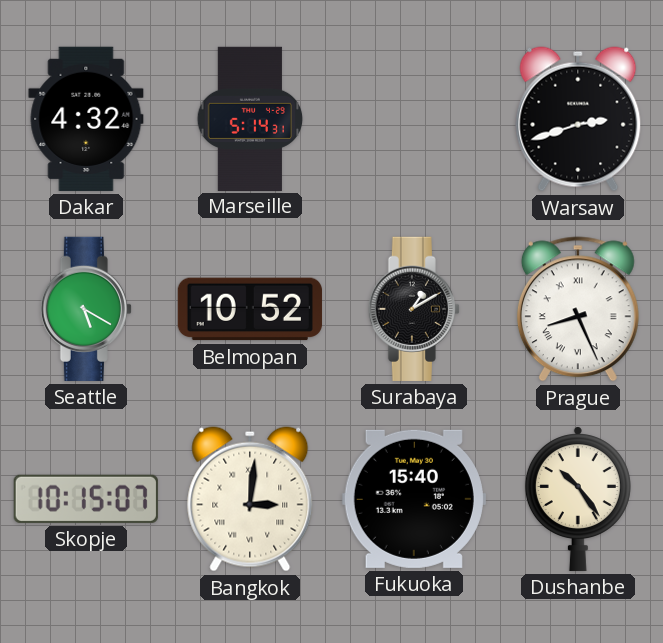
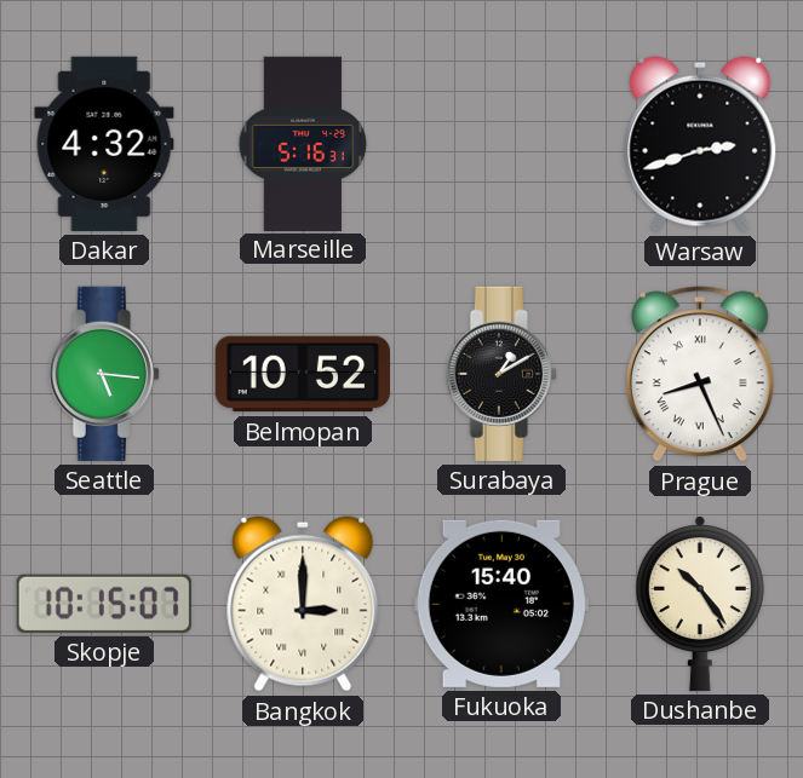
Marseille: 5:14 -> 5:16 (303, 143)
Seattle: 5:20 -> 5:16 (104, 374)
Bangkok: 3:01 -> 3:00 (303, 604)
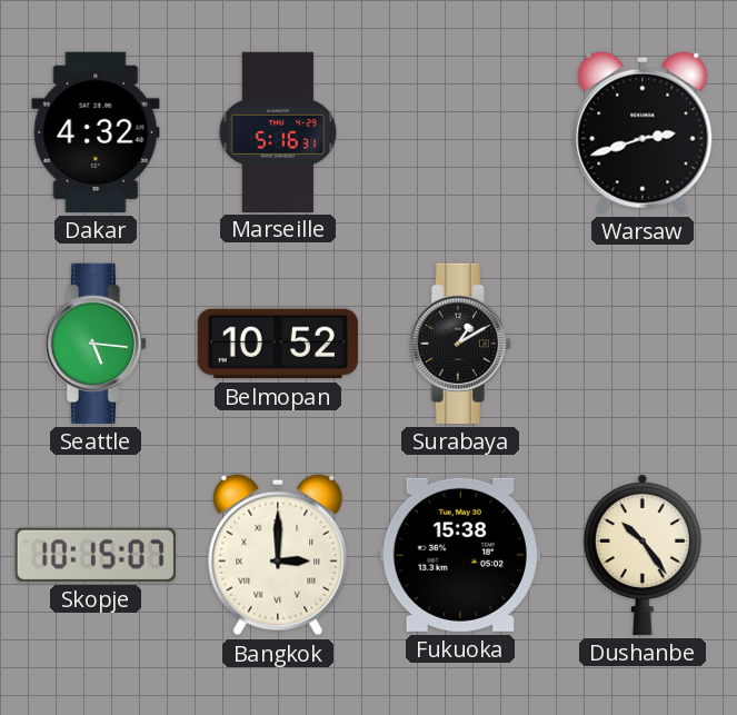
Prague: 8:26 -> none (700, 374)
Fukuoka: 15:40 -> 15:38 (460, 555)
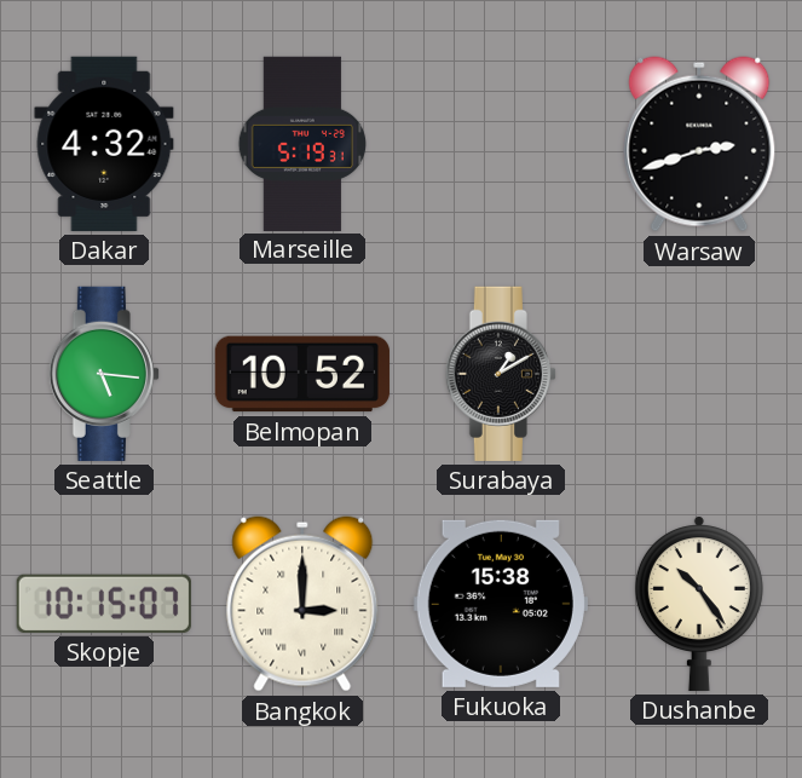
Marseille: 5:16 -> 5:19 (302, 143)
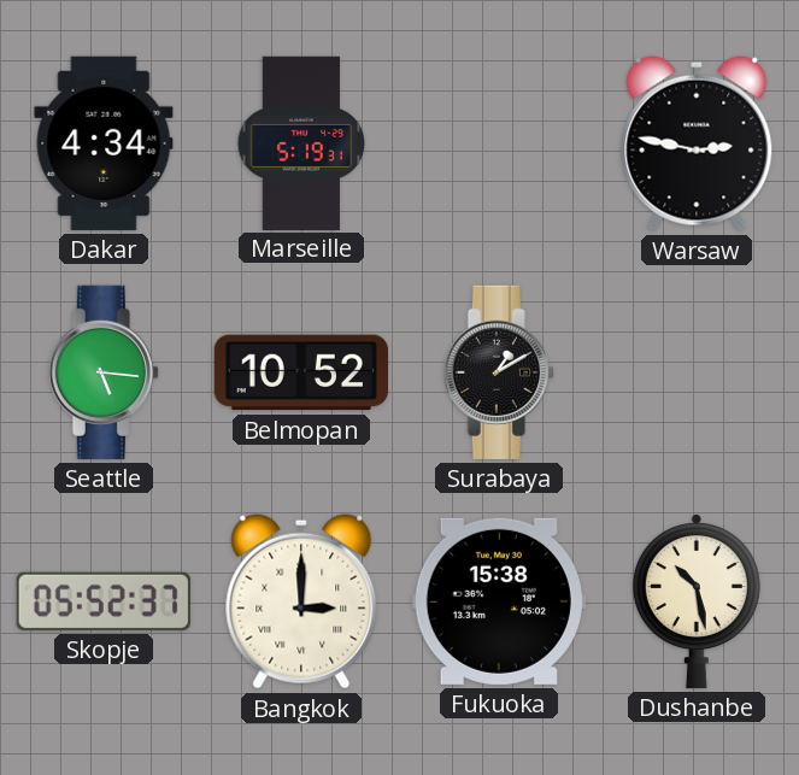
Dakar: 4:32 -> 4:34 (104, 143)
Warsaw: 2:42 -> 2:47 (697, 143)
Skopje: 10:15 -> 05:52 (104, 601)
Dushanbe: 10:24 -> 10:28 (697, 601)
